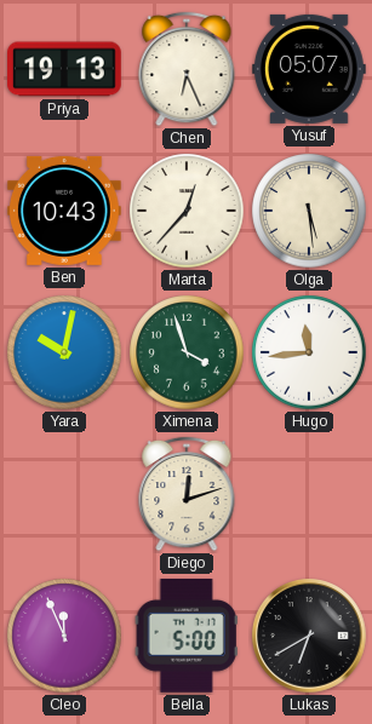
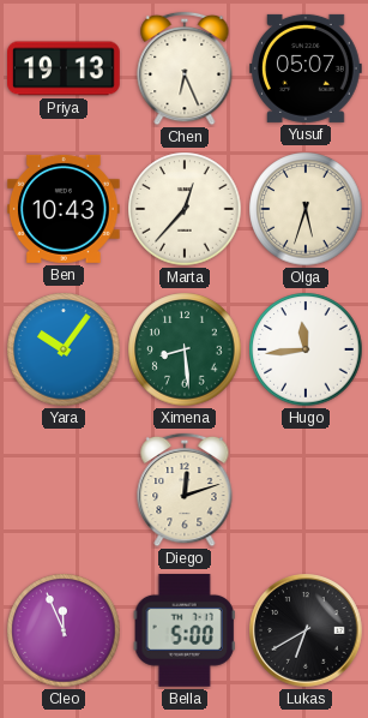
Olga: 5:29 -> 5:33 (306, 209)
Yara: 10:02 -> 10:06 (64, 349)
Ximena: 3:57 -> 8:29 (185, 349)
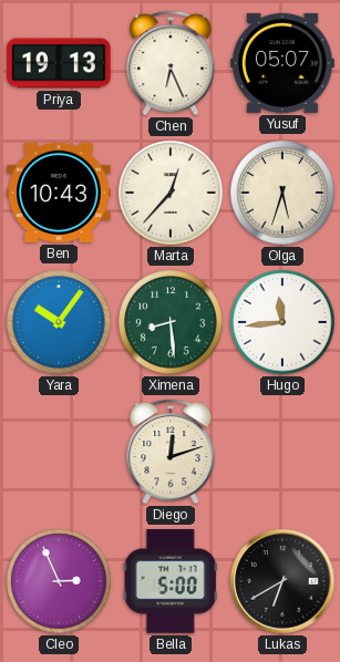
Cleo: 11:56 -> 2:56 (59, 581)
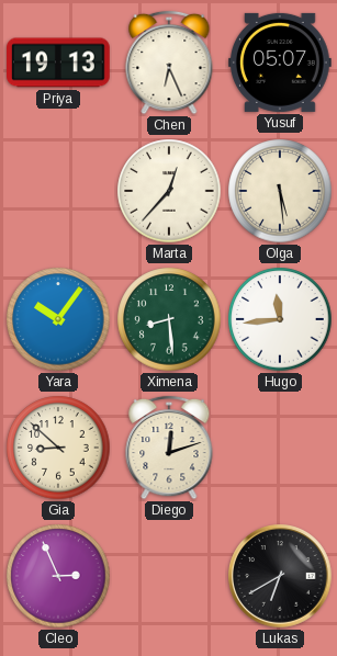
Ben: 10:43 -> none (60, 193)
Olga: 5:33 -> 5:29 (280, 191)
Gia: none -> 8:52 (58, 448)
Bella: 5:00 -> none (171, 581)
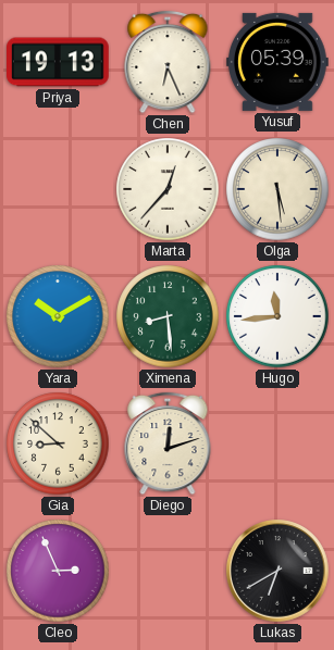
Yusuf: 05:07 -> 05:39 (279, 62)
Yara: 10:06 -> 10:10 (58, 316)
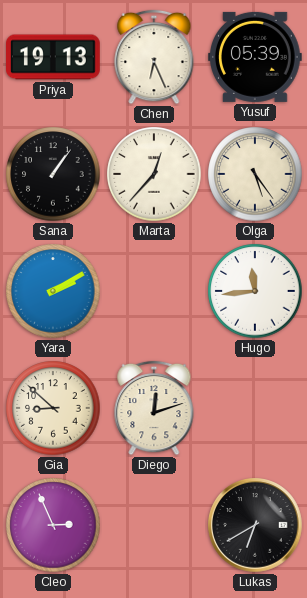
Sana: none -> 1:06 (53, 174)
Olga: 5:29 -> 5:24 (255, 174)
Yara: 10:10 -> 2:10 (53, 291)
Ximena: 8:29 -> none (168, 316)
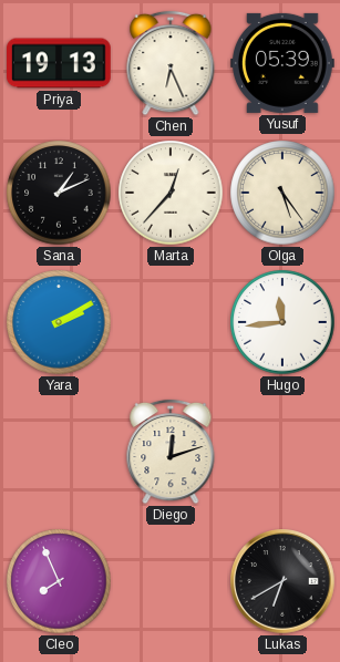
Sana: 1:06 -> 1:11 (59, 193)
Gia: 8:52 -> none (53, 408)
Cleo: 2:56 -> 7:56 (59, 581)
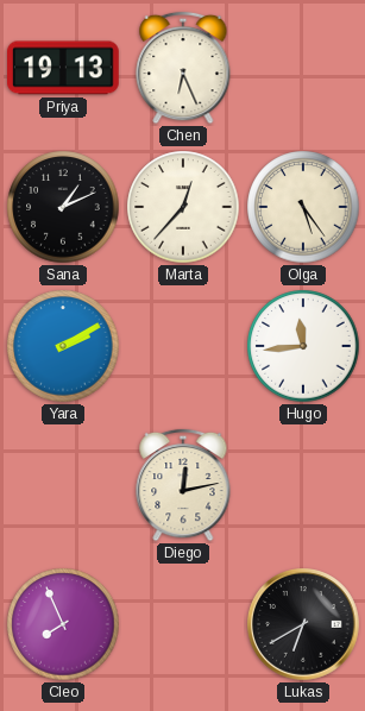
Yusuf: 05:39 -> none (284, 63)
Diego: 12:12 -> 12:13 (183, 485)
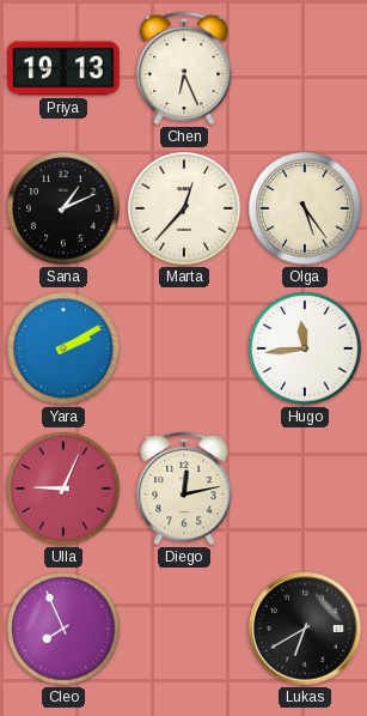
Ulla: none -> 9:04 (63, 489)
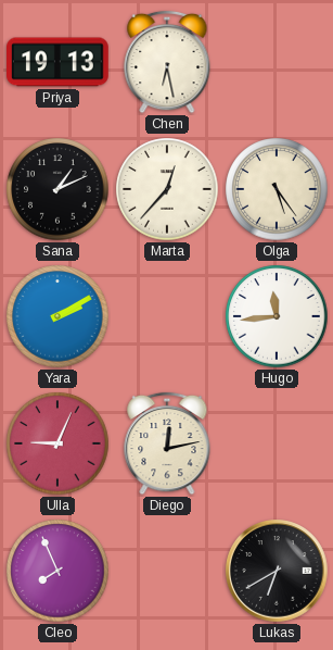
Chen: 6:26 -> 6:28 (167, 62)
